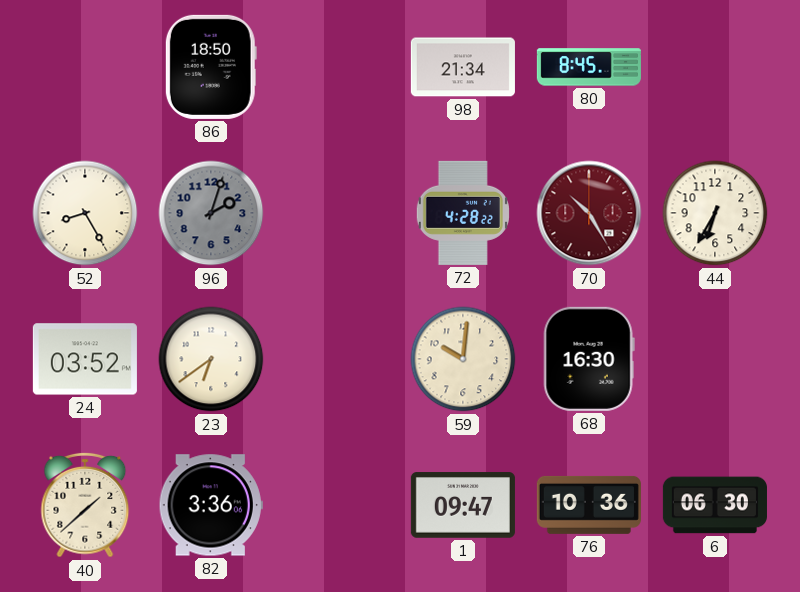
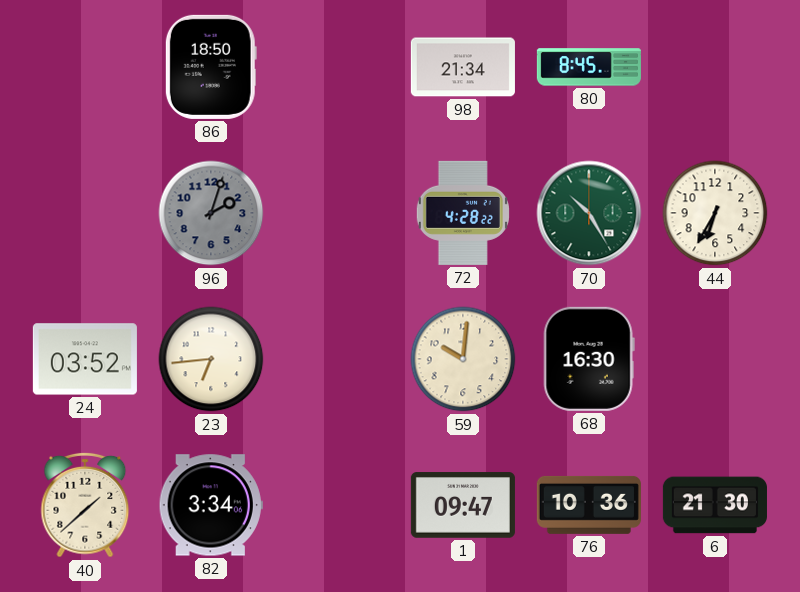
52: 8:25 -> none (85, 213)
70 dial: burgundy -> green (589, 213)
23: 6:39 -> 6:44 (211, 359)
82: 3:36 -> 3:34 (211, 505)
6: 06:30 -> 21:30 (715, 505)
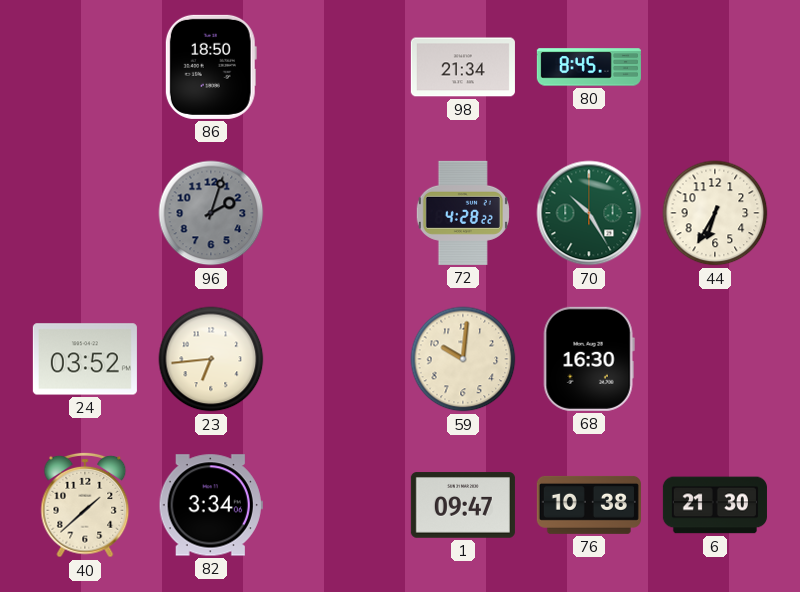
76: 10:36 -> 10:38 (589, 505)
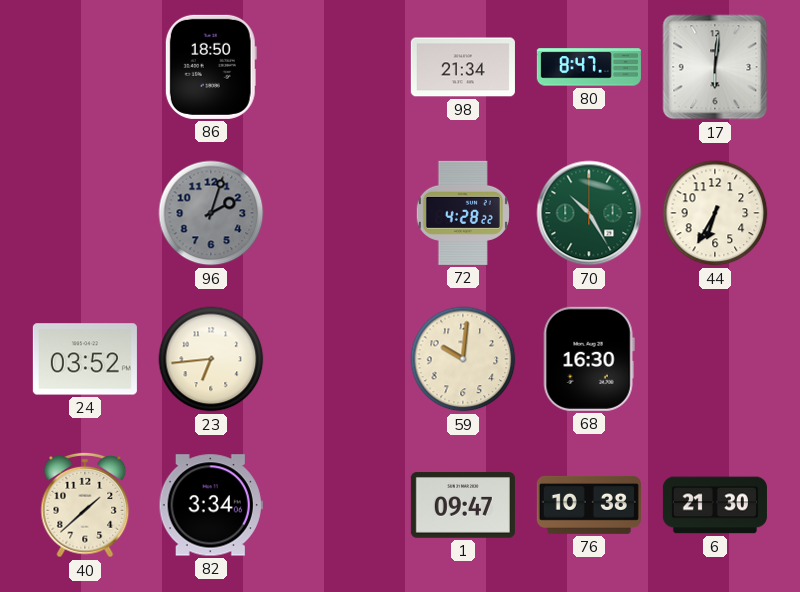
80: 8:45 -> 8:47 (589, 67)
17: none -> 6:01 (715, 67)
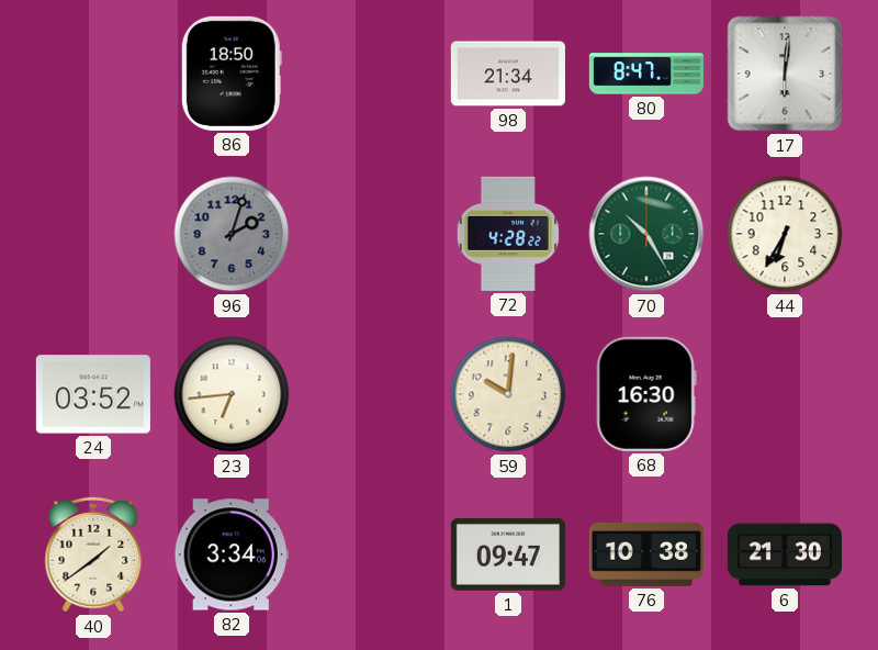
40: 1:38 -> 1:39 (93, 554)
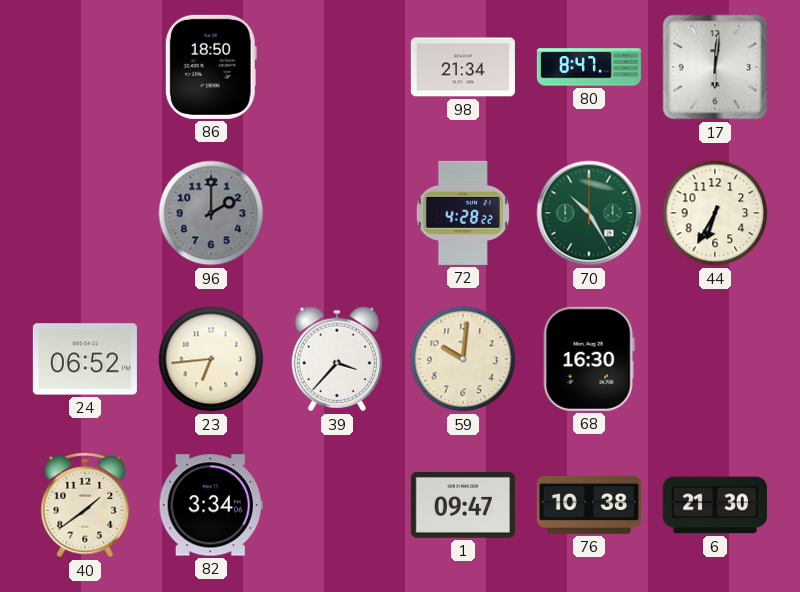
96: 2:03 -> 2:00 (211, 213)
24: 03:52 -> 06:52 (85, 359)
39: none -> 3:37 (337, 359)
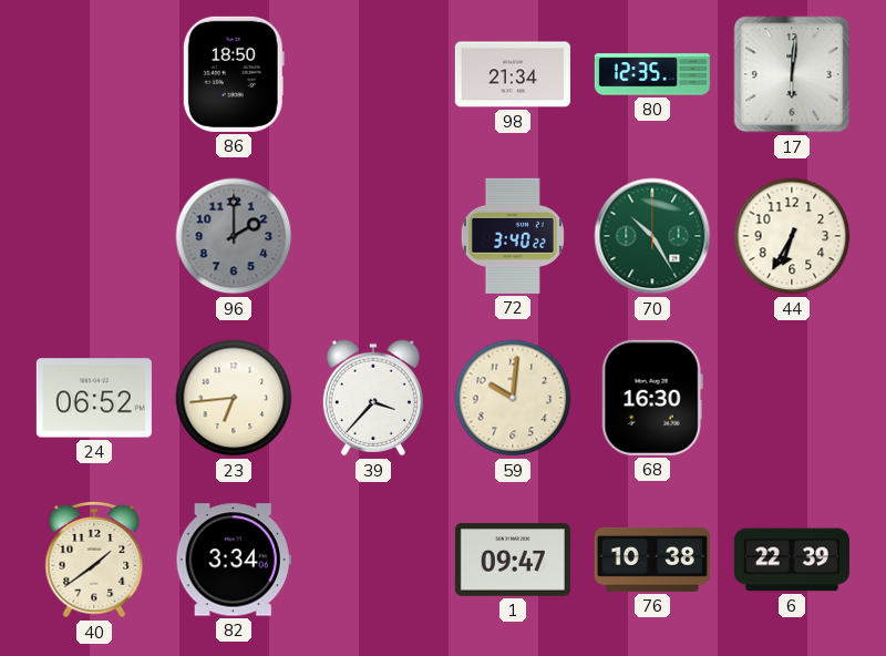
80: 8:47 -> 12:35 (652, 74)
72: 4:28 -> 3:40 (513, 236)
6: 21:30 -> 22:39 (792, 560)
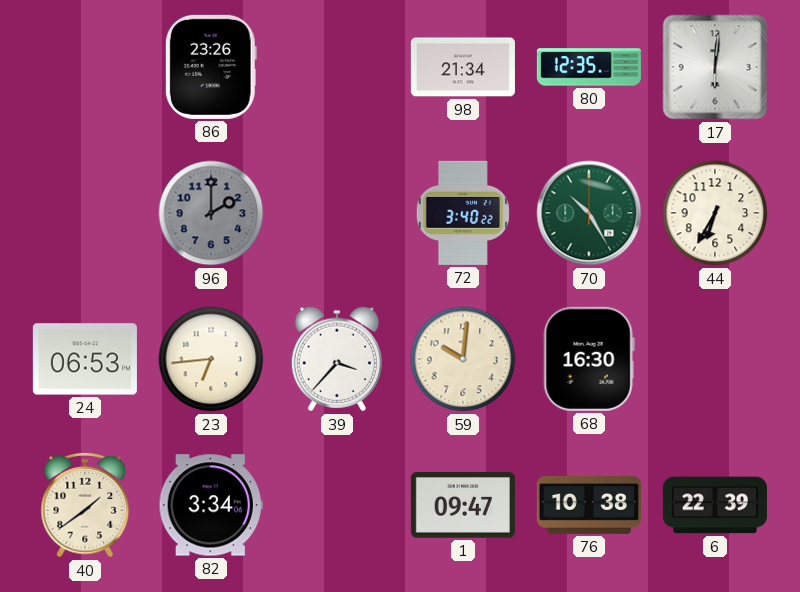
86: 18:50 -> 23:26 (211, 67)
24: 06:52 -> 06:53 (85, 359)
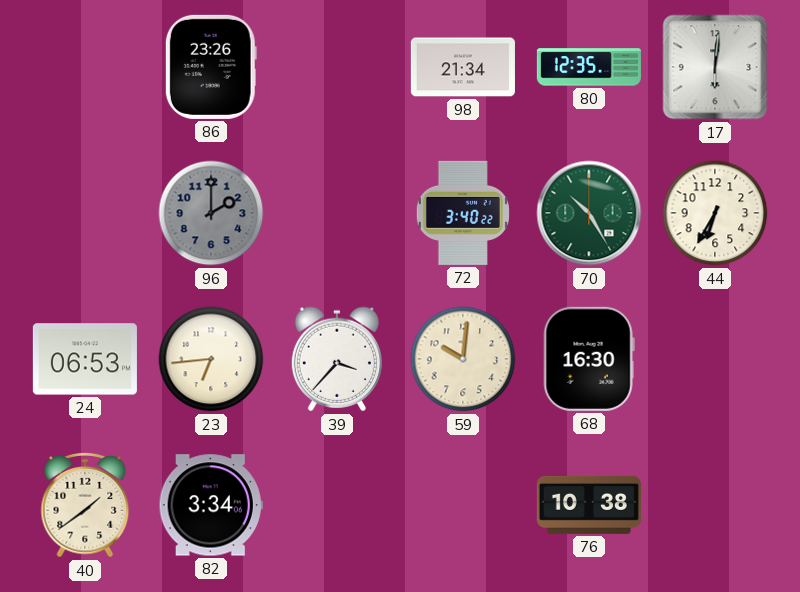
1: 09:47 -> none (463, 505)
6: 22:39 -> none (715, 505)
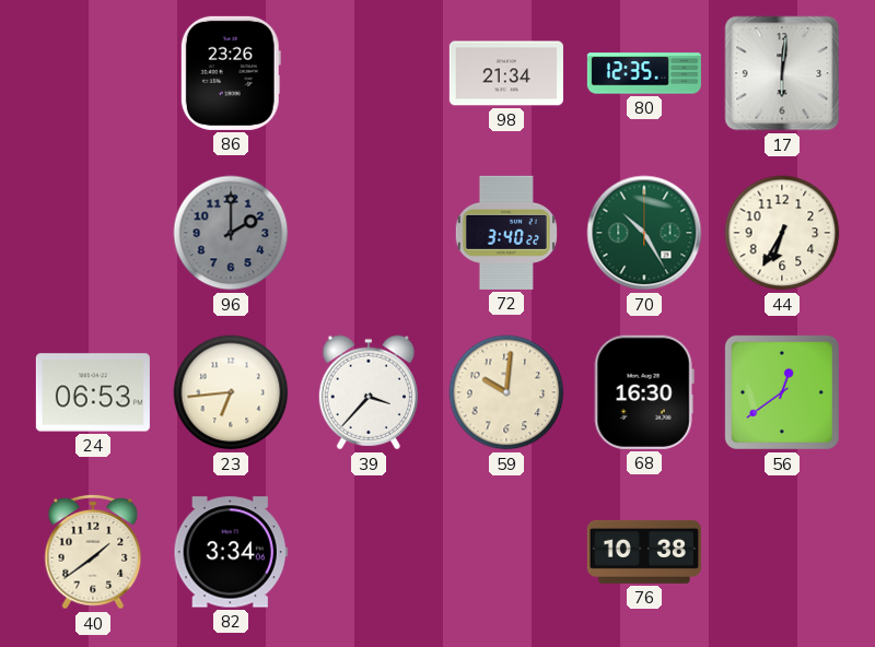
56: none -> 12:39 (782, 392)
